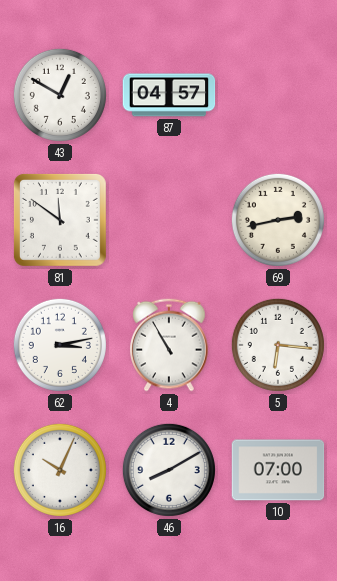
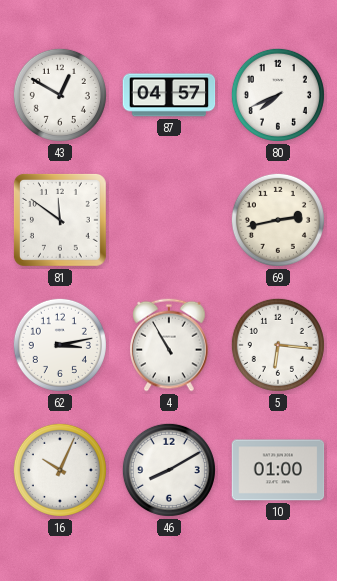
80: none -> 7:41 (278, 95)
10: 07:00 -> 01:00 (278, 470)
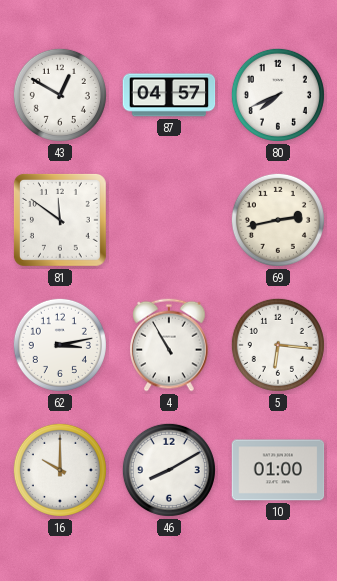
16: 10:04 -> 10:00 (60, 470)
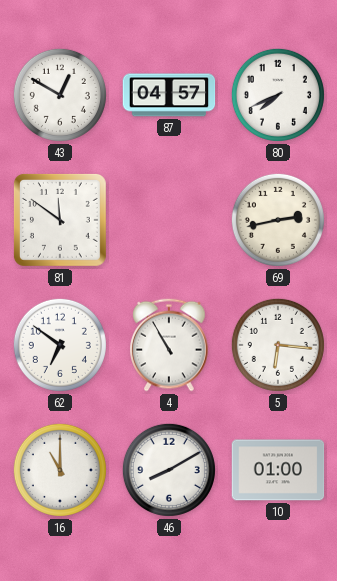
62: 3:13 -> 6:51 (60, 345)
16: 10:00 -> 11:00 (60, 470)
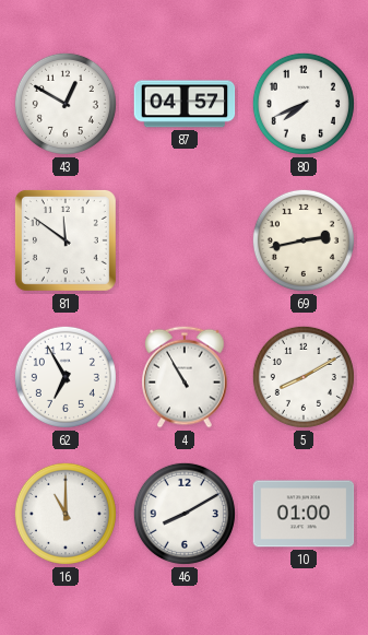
62: 6:51 -> 6:55 (66, 377)
5: 6:16 -> 8:10 (304, 377)
